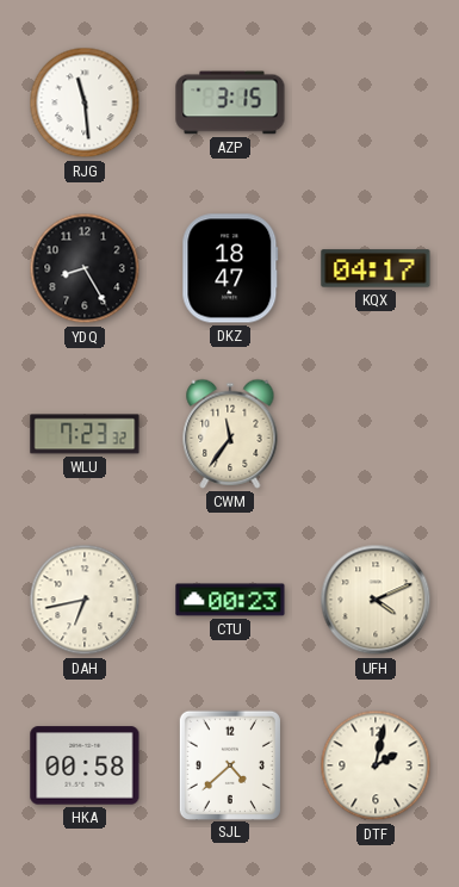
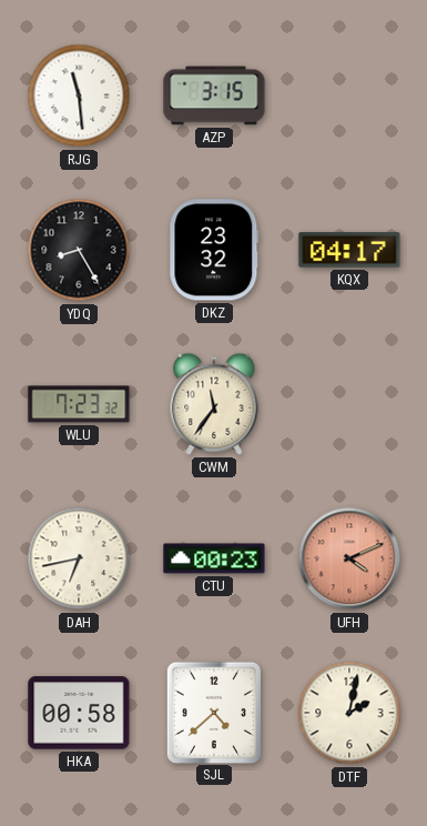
DKZ: 18:47 -> 23:32 (214, 250)
UFH dial: cream -> salmon (349, 558)
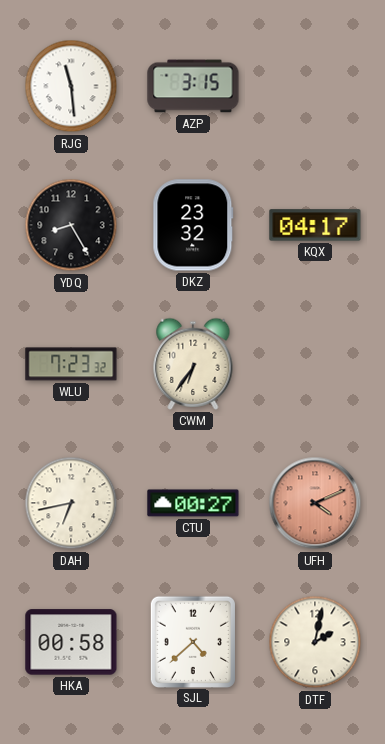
CWM: 11:36 -> 6:36 (193, 364)
CTU: 00:23 -> 00:27 (193, 503)
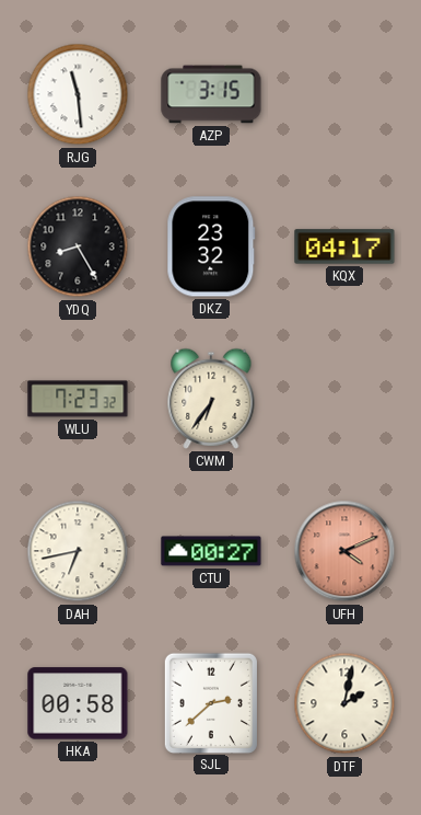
SJL: 4:38 -> 2:38 (211, 702)
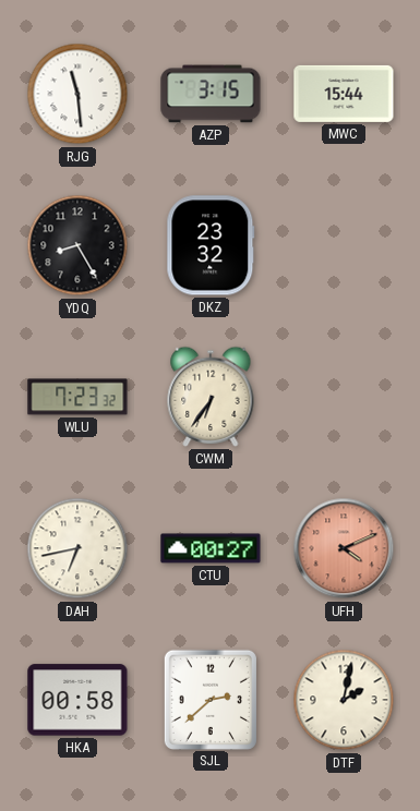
MWC: none -> 15:44 (344, 94)
KQX: 04:17 -> none (344, 246)
